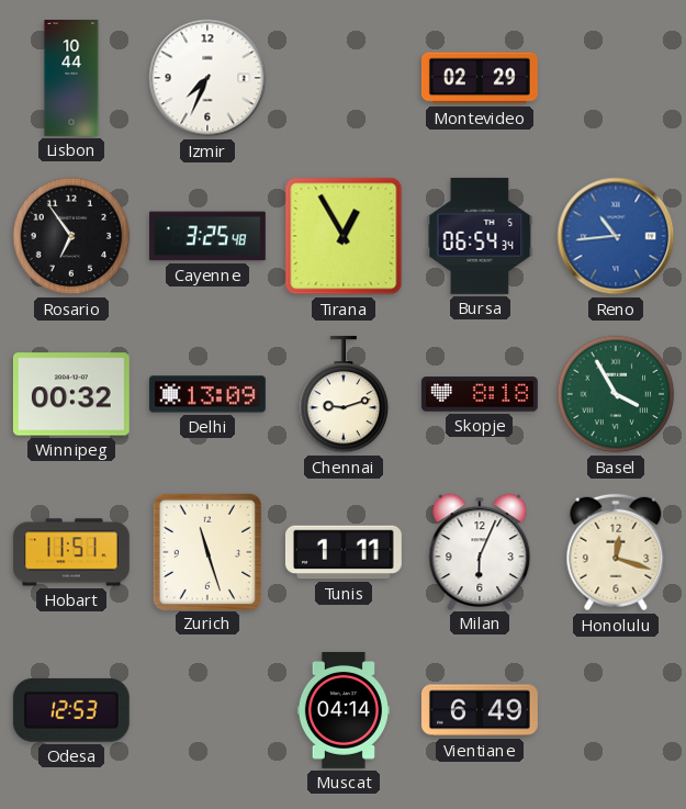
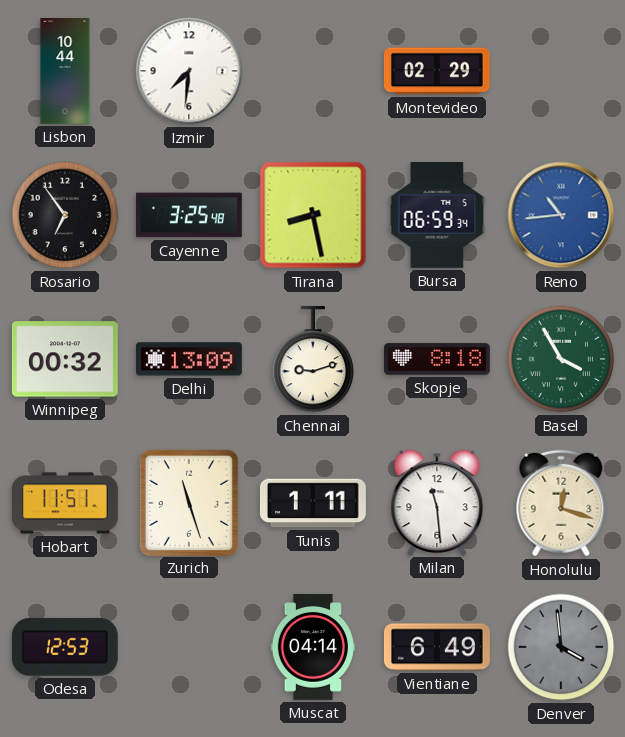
Izmir: 7:34 -> 7:31 (189, 71)
Tirana: 12:55 -> 8:28 (313, 215)
Bursa: 06:54 -> 06:59 (437, 215)
Milan: 6:04 -> 11:29 (437, 502)
Denver: none -> 3:59 (561, 647)
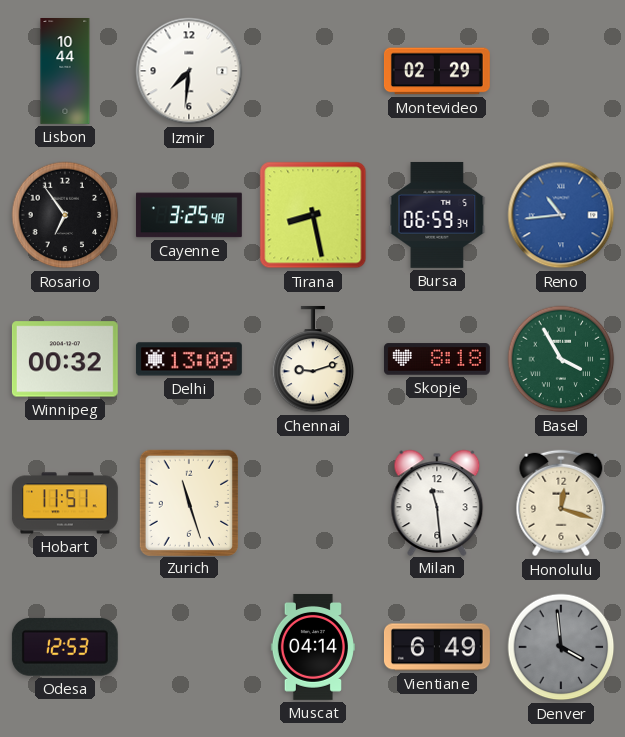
Tunis: 1:11 -> none (313, 503)
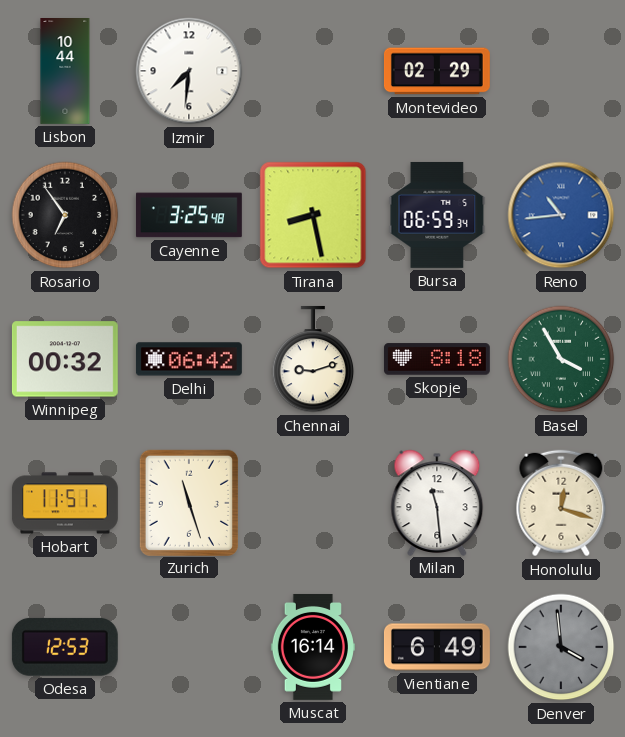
Delhi: 13:09 -> 06:42 (189, 359)
Muscat: 04:14 -> 16:14 (313, 647)
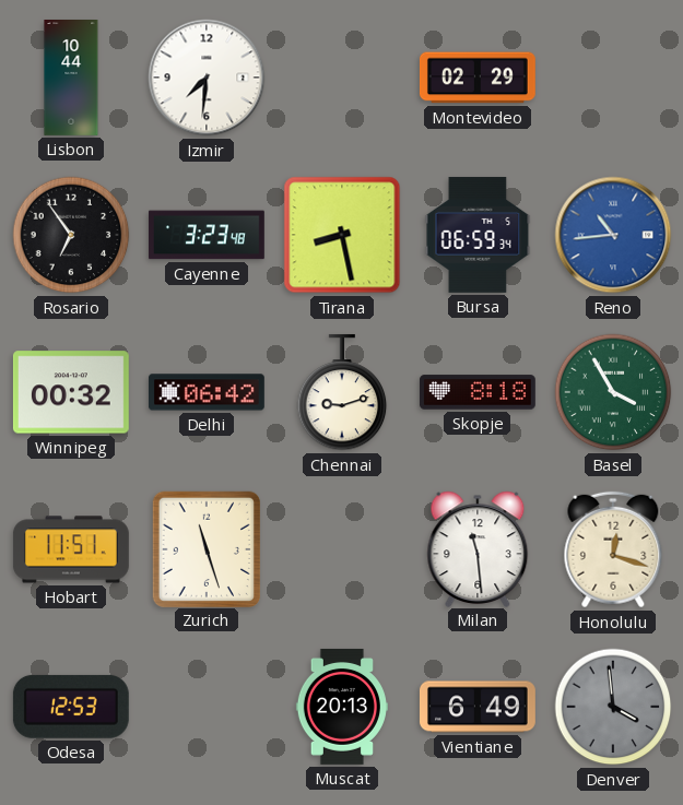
Cayenne: 3:25 -> 3:23 (207, 235)
Muscat: 16:14 -> 20:13 (342, 707)
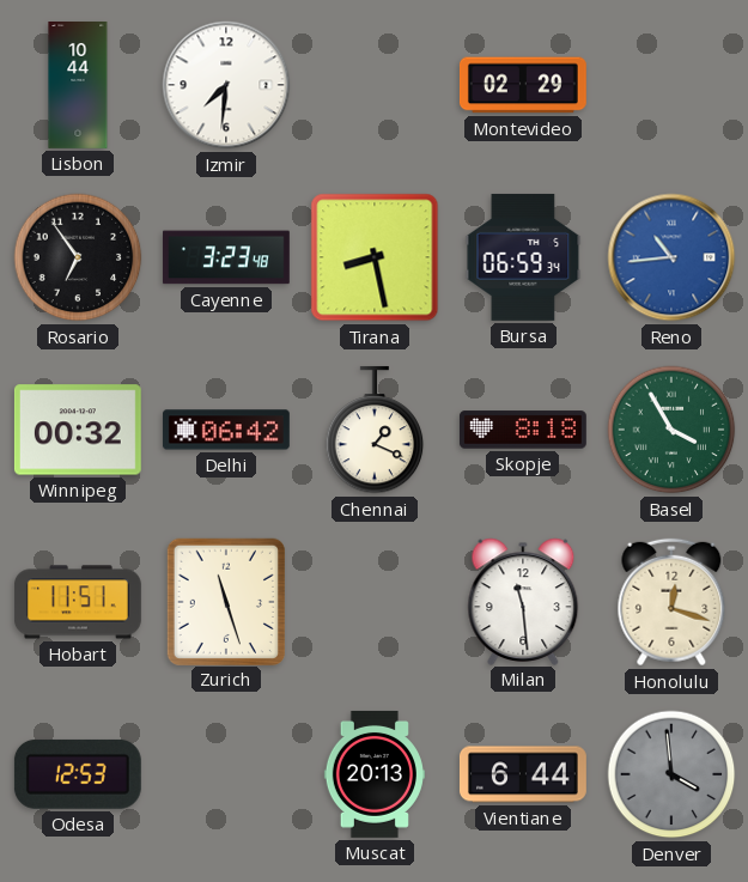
Chennai: 9:12 -> 1:19 (375, 430)
Vientiane: 6:49 -> 6:44 (523, 774)
